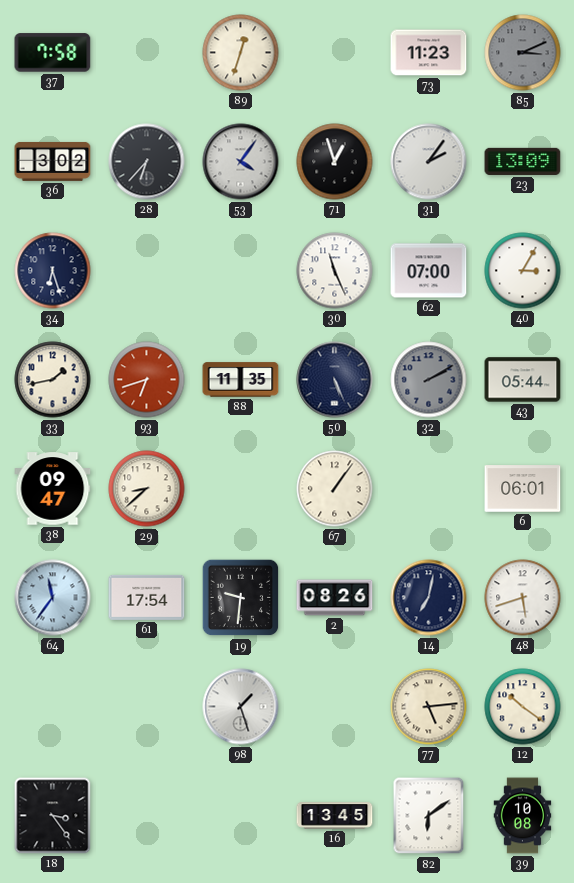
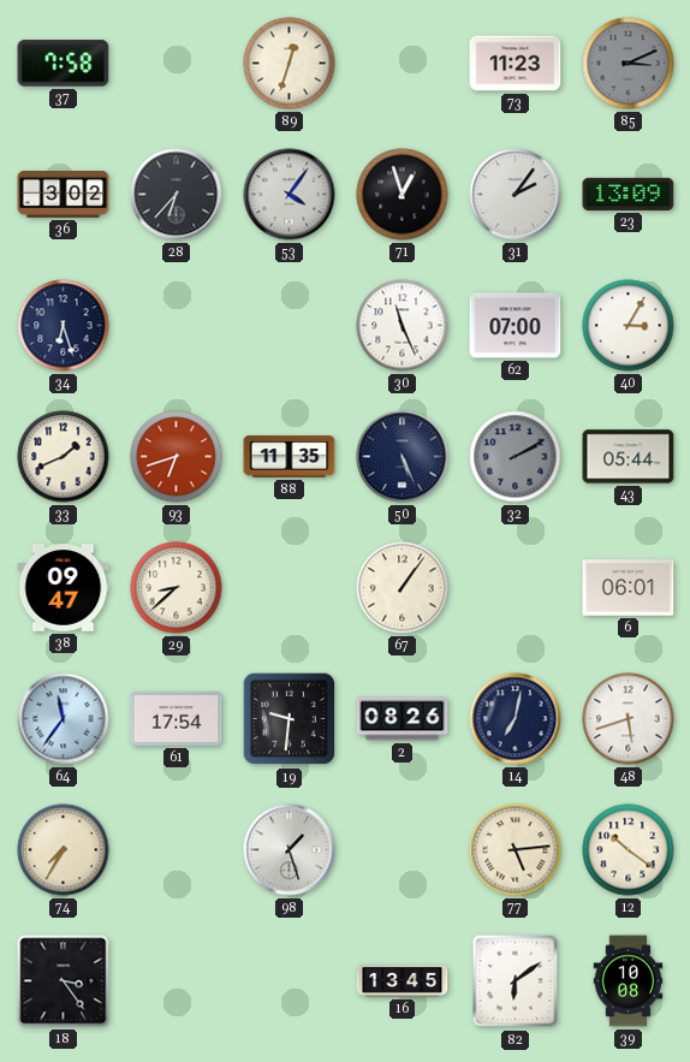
33: 1:43 -> 1:41 (64, 457)
74: none -> 7:35 (64, 850)
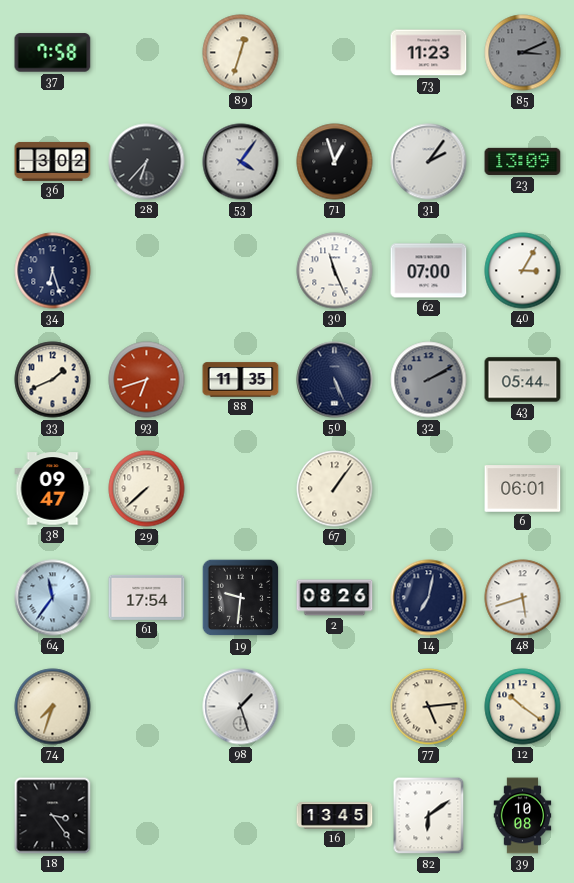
29: 8:38 -> 7:38 (147, 489)
74: 7:35 -> 7:33 (53, 707)
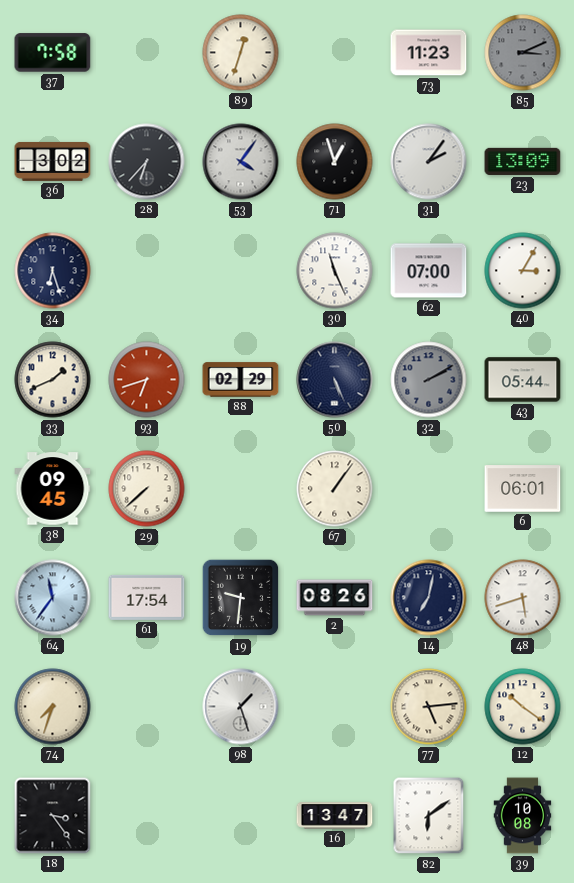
88: 11:35 -> 02:29 (241, 380)
38: 09:47 -> 09:45 (53, 489)
16: 13:45 -> 13:47 (335, 816)
